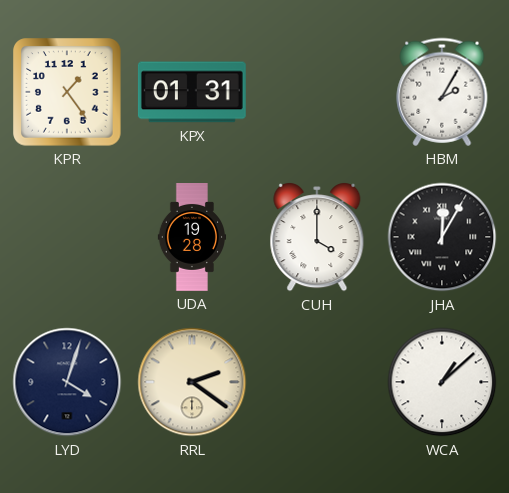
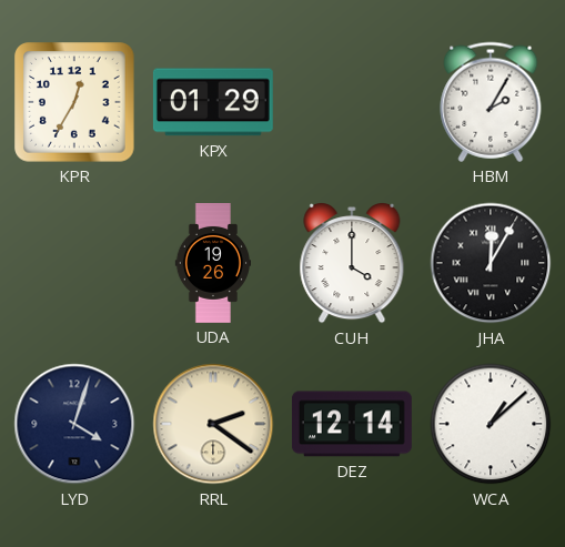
KPR: 1:24 -> 12:35 (74, 102)
KPX: 01:31 -> 01:29 (213, 102)
UDA: 19:28 -> 19:26 (212, 264)
DEZ: none -> 12:14 (352, 424)
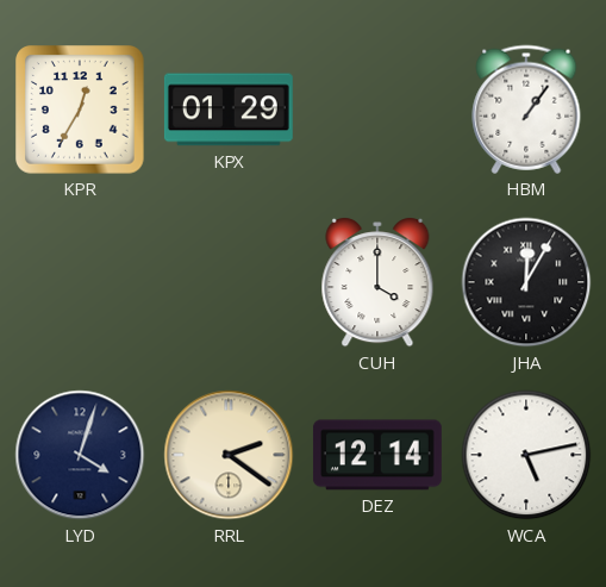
HBM: 2:05 -> 1:06 (526, 110)
UDA: 19:26 -> none (212, 264)
WCA: 1:08 -> 5:13 (526, 455)
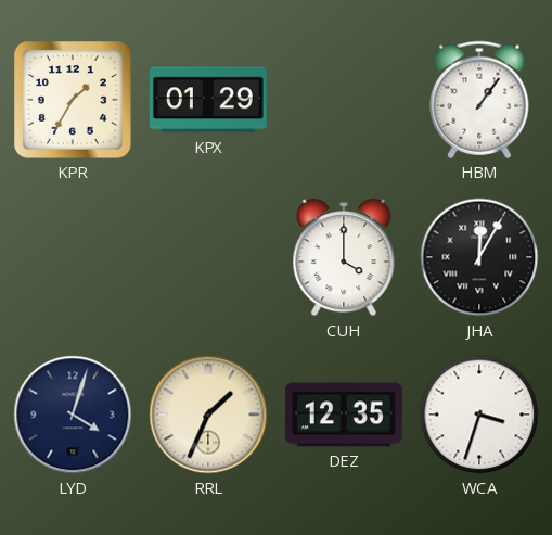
KPR: 12:35 -> 1:35 (73, 100)
RRL: 2:21 -> 1:34 (208, 415)
DEZ: 12:14 -> 12:35 (344, 415)
WCA: 5:13 -> 3:33 (479, 415)
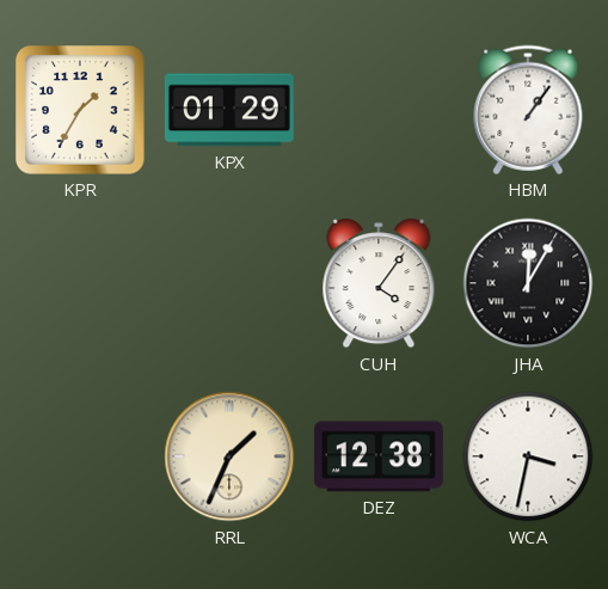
CUH: 4:00 -> 4:06 (379, 284)
LYD: 4:03 -> none (73, 415)
DEZ: 12:35 -> 12:38 (379, 456)
WCA: 3:33 -> 3:32 (528, 456)
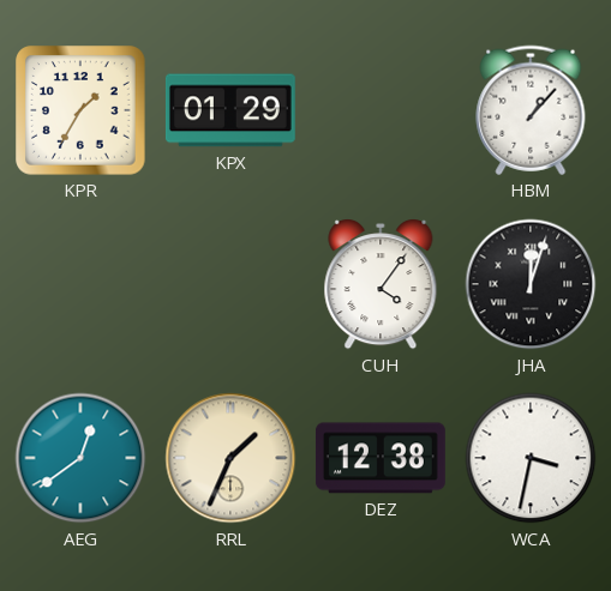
HBM: 1:06 -> 1:07 (531, 110)
JHA: 12:05 -> 12:03 (531, 284)
AEG: none -> 12:39 (80, 458)
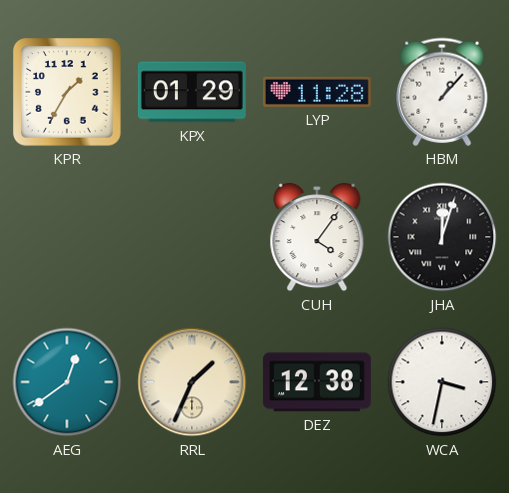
LYP: none -> 11:28 (317, 92)
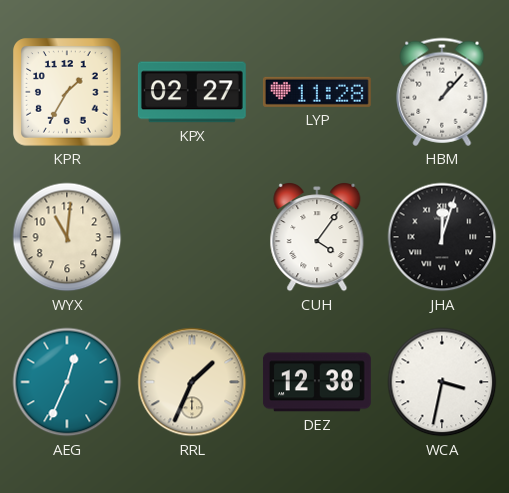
KPX: 01:29 -> 02:27 (192, 92)
WYX: none -> 11:01 (67, 237)
AEG: 12:39 -> 12:34 (67, 382)
